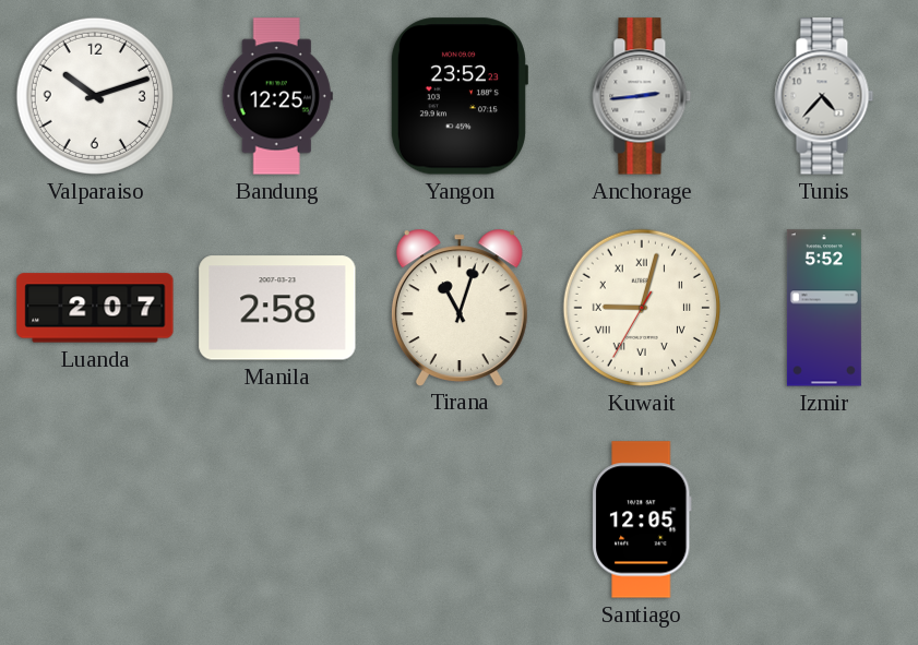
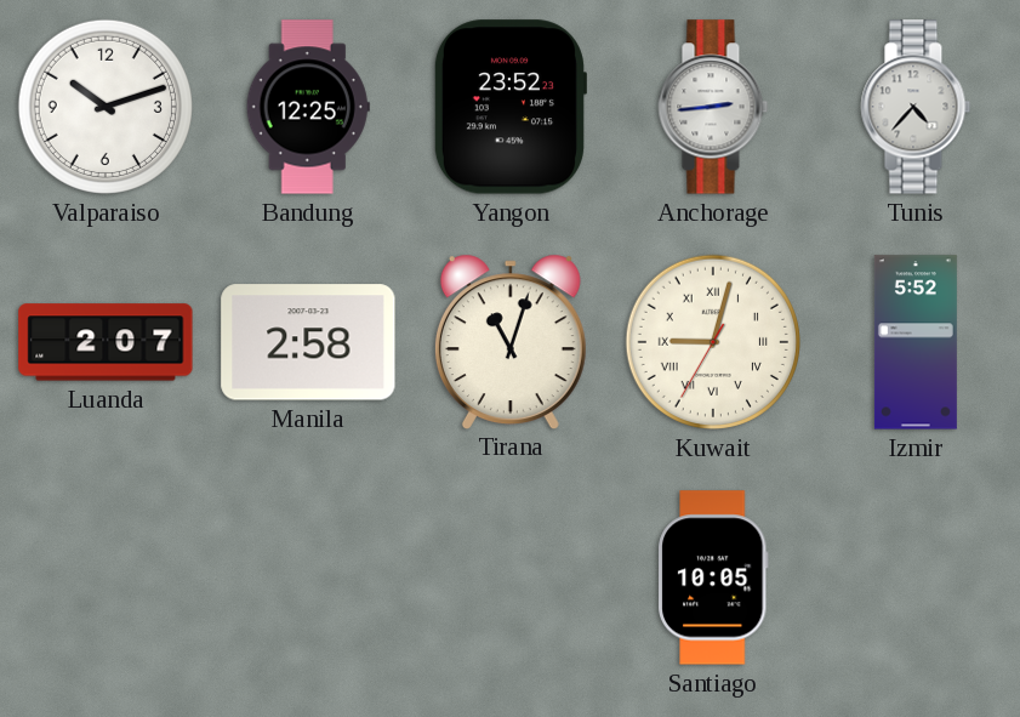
Santiago: 12:05 -> 10:05 (714, 577)
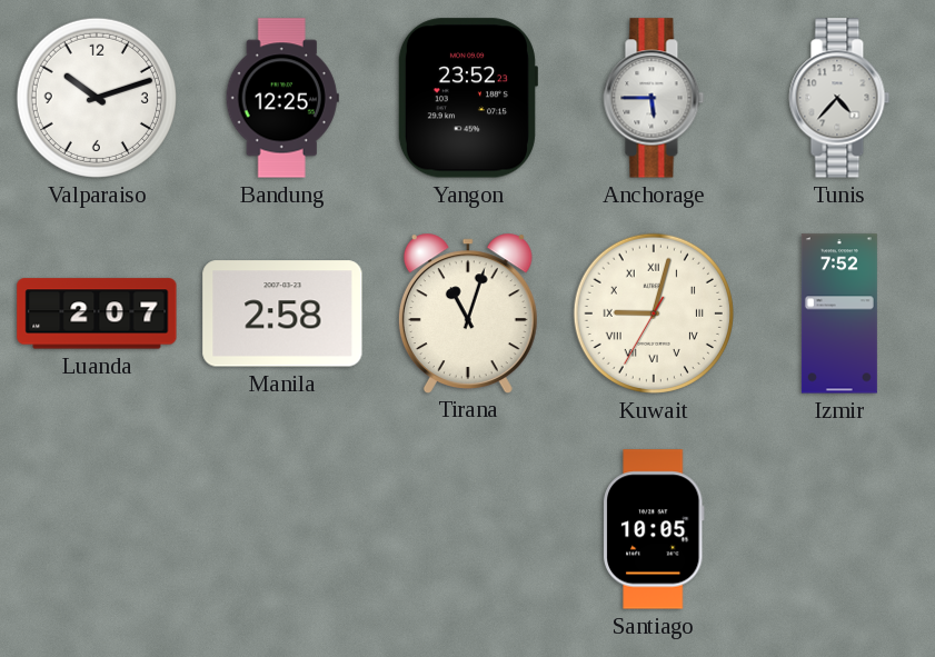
Anchorage: 2:44 -> 5:45 (654, 98)
Izmir: 5:52 -> 7:52 (839, 313)
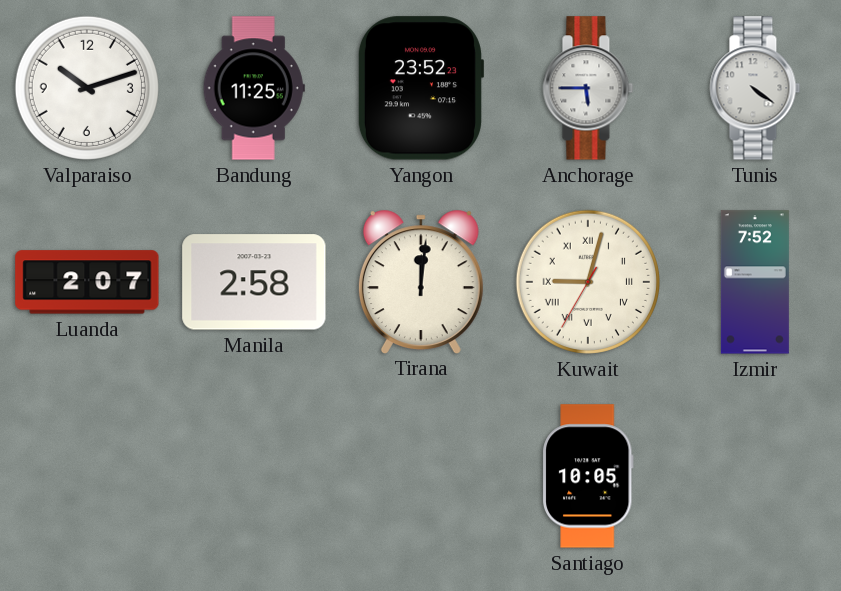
Bandung: 12:25 -> 11:25 (254, 88)
Tunis: 4:37 -> 4:21 (755, 88)
Tirana: 11:03 -> 12:01 (421, 281)
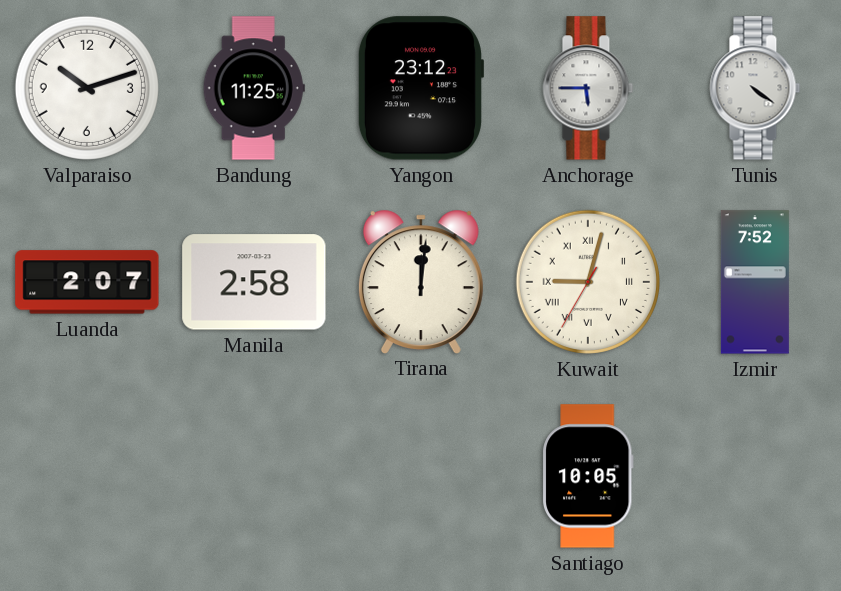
Yangon: 23:52 -> 23:12 (420, 88)
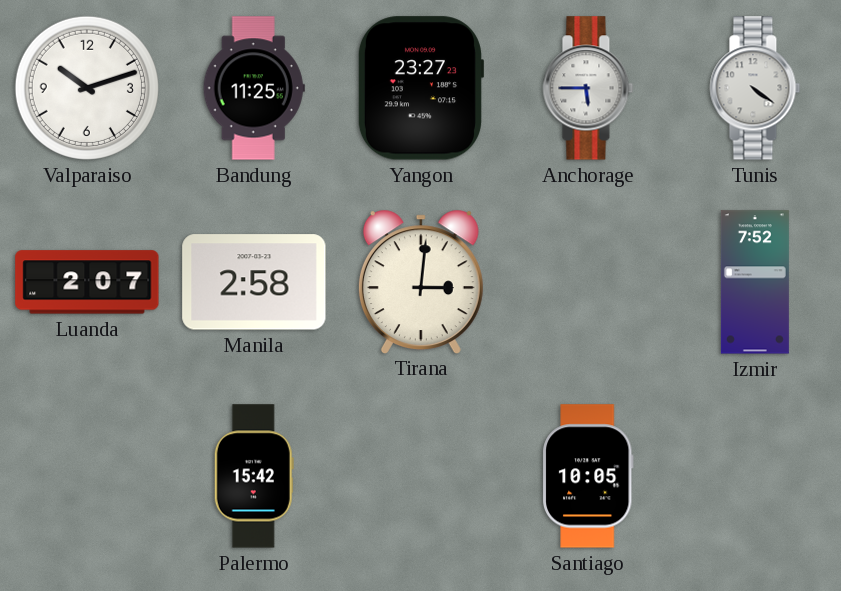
Yangon: 23:12 -> 23:27 (420, 88)
Tirana: 12:01 -> 3:01 (421, 281)
Kuwait: 9:02 -> none (588, 282)
Palermo: none -> 15:42 (254, 476)
